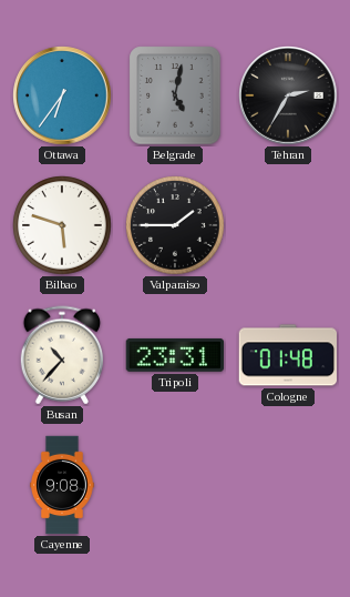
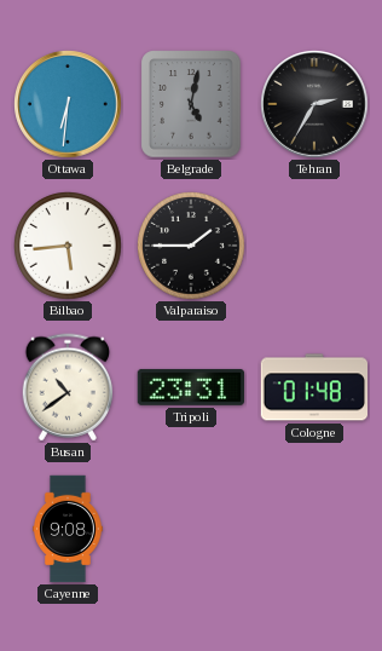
Ottawa: 6:36 -> 6:31 (68, 104)
Bilbao: 5:48 -> 5:44 (68, 246)
Busan: 10:37 -> 10:39 (68, 387)
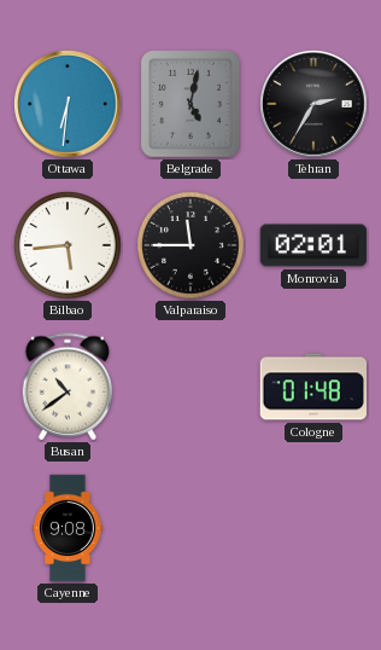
Valparaiso: 1:45 -> 11:45 (190, 245)
Monrovia: none -> 02:01 (313, 245)
Tripoli: 23:31 -> none (191, 387)
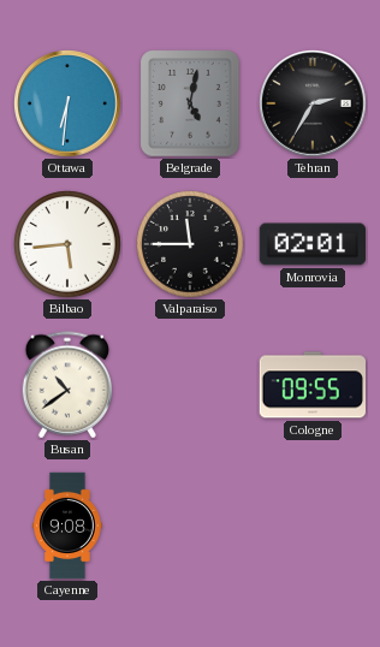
Cologne: 01:48 -> 09:55 (311, 385)
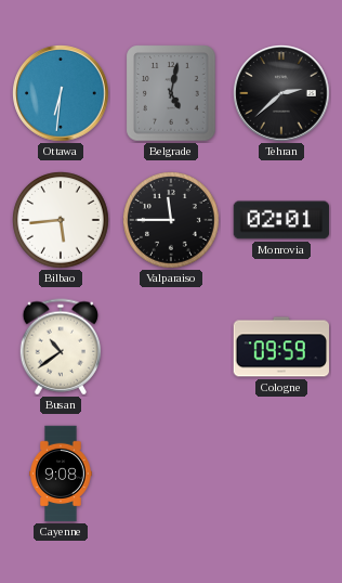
Tehran: 2:35 -> 2:38 (281, 93)
Cologne: 09:55 -> 09:59 (280, 347)
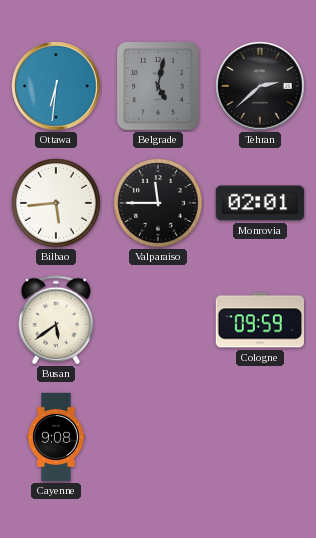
Busan: 10:39 -> 5:39 (56, 320)
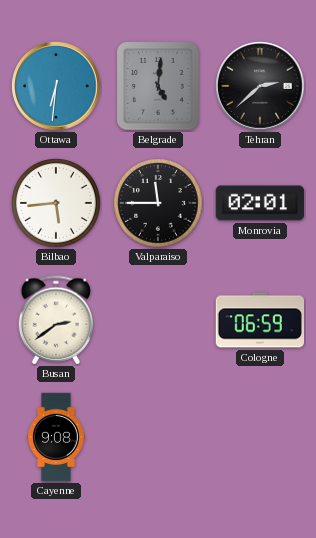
Belgrade: 5:02 -> 5:01 (158, 86)
Busan: 5:39 -> 2:39 (56, 320)
Cologne: 09:59 -> 06:59 (259, 320)
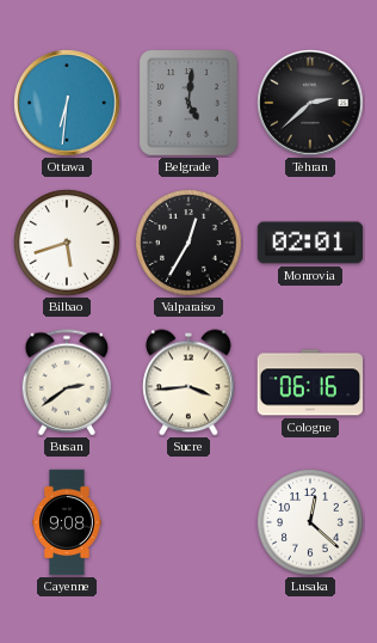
Bilbao: 5:44 -> 5:42 (67, 243)
Valparaiso: 11:45 -> 12:35 (188, 243)
Sucre: none -> 3:44 (188, 382)
Cologne: 06:59 -> 06:16 (309, 382)
Lusaka: none -> 12:22 (310, 522)
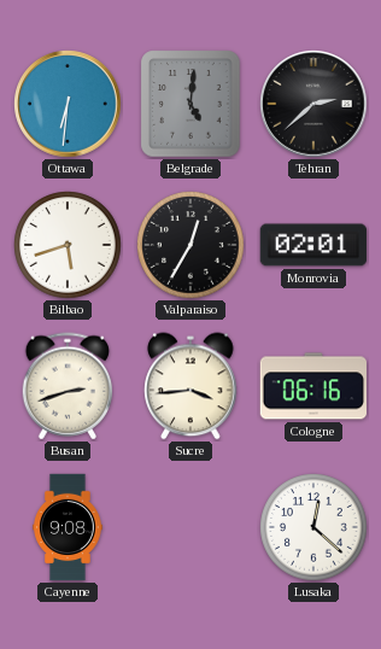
Busan: 2:39 -> 2:42 (68, 386)
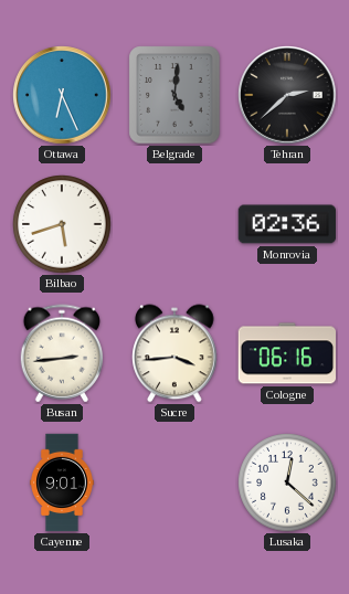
Ottawa: 6:31 -> 6:26 (62, 95)
Valparaiso: 12:35 -> none (190, 245)
Monrovia: 02:01 -> 02:36 (287, 224)
Busan: 2:42 -> 2:44 (62, 353)
Cayenne: 9:08 -> 9:01 (62, 482)
